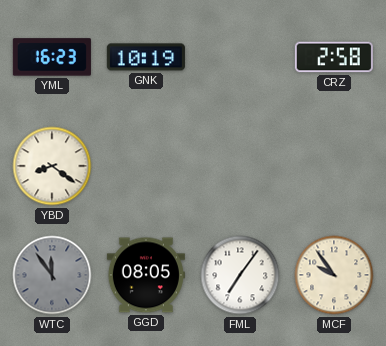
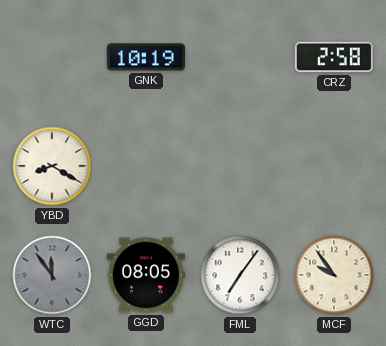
YML: 16:23 -> none (52, 57)
YBD: 8:21 -> 8:20 (52, 166)
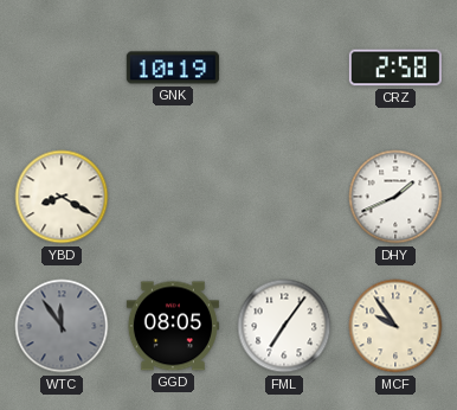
DHY: none -> 1:41 (395, 197)
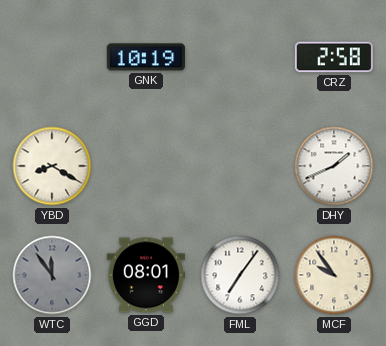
GGD: 08:05 -> 08:01 (146, 275)
